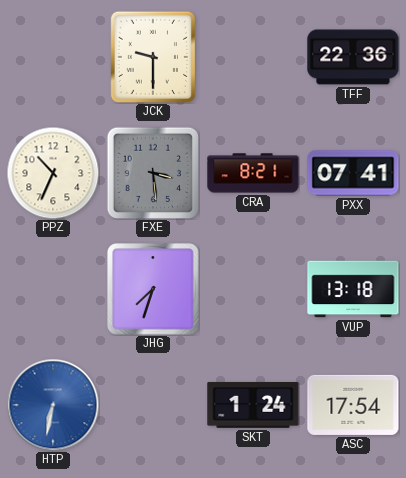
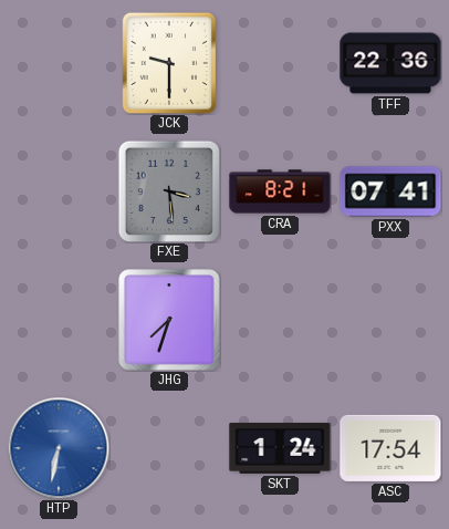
PPZ: 10:34 -> none (53, 173)
VUP: 13:18 -> none (353, 289)
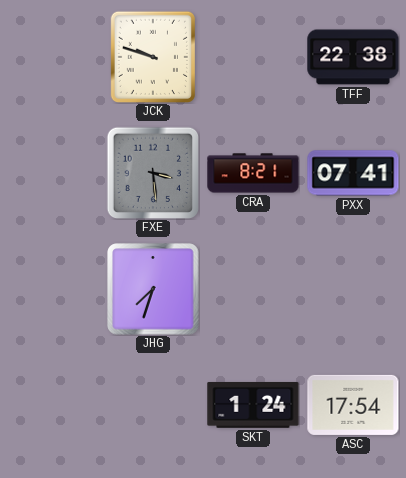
JCK: 9:30 -> 9:48 (152, 56)
TFF: 22:36 -> 22:38 (353, 57)
HTP: 6:32 -> none (59, 448)
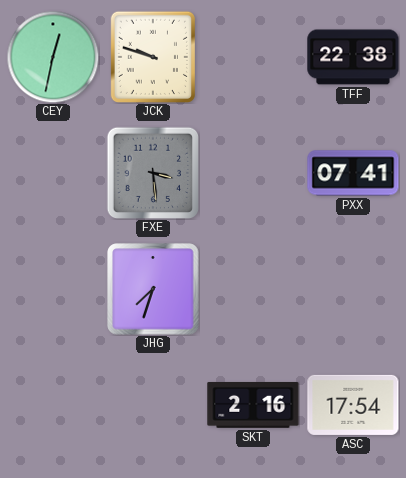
CEY: none -> 12:32 (53, 57)
CRA: 8:21 -> none (253, 173)
SKT: 1:24 -> 2:16 (253, 405)
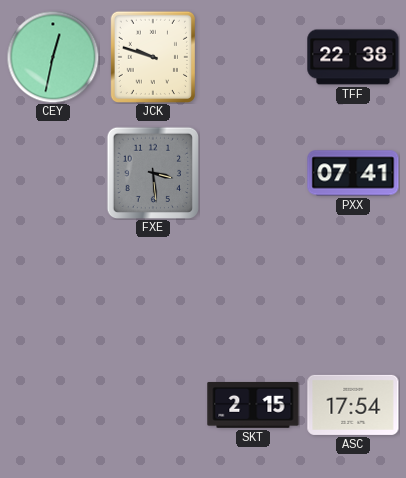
JHG: 7:33 -> none (153, 289)
SKT: 2:16 -> 2:15 (253, 405)
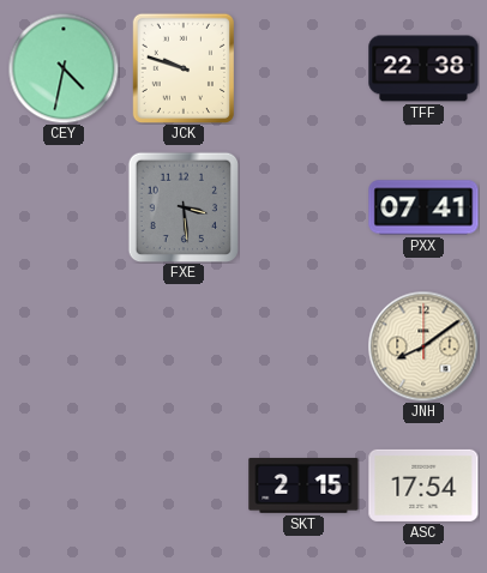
CEY: 12:32 -> 4:32 (64, 68)
JNH: none -> 8:09 (423, 346)
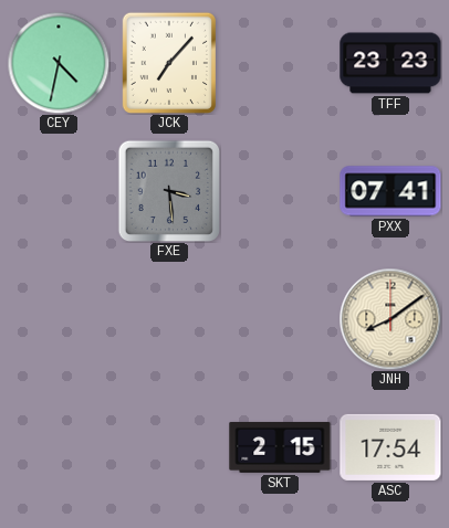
JCK: 9:48 -> 7:07 (168, 62)
TFF: 22:38 -> 23:23 (390, 63)
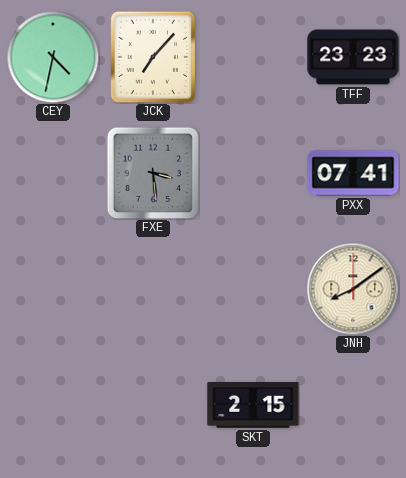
ASC: 17:54 -> none (390, 447)
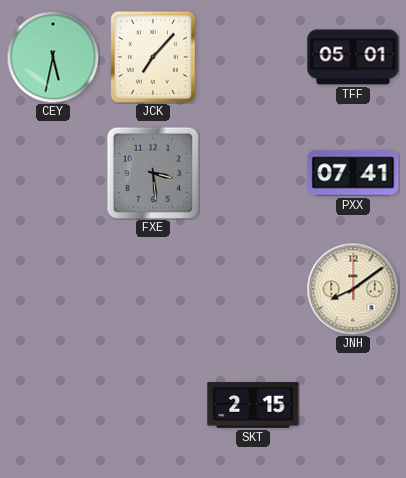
CEY: 4:32 -> 5:32 (53, 57)
TFF: 23:23 -> 05:01 (353, 57)
